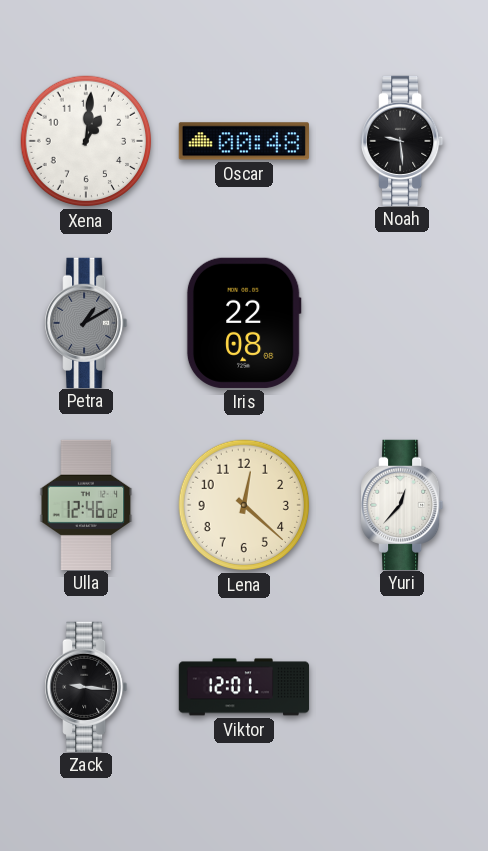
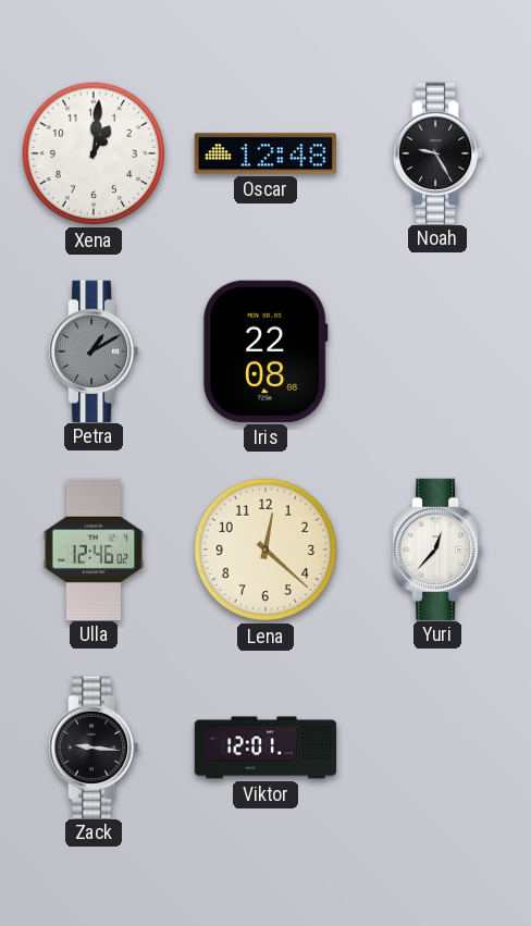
Oscar: 00:48 -> 12:48 (265, 153)
Noah: 9:29 -> 9:25 (437, 152)
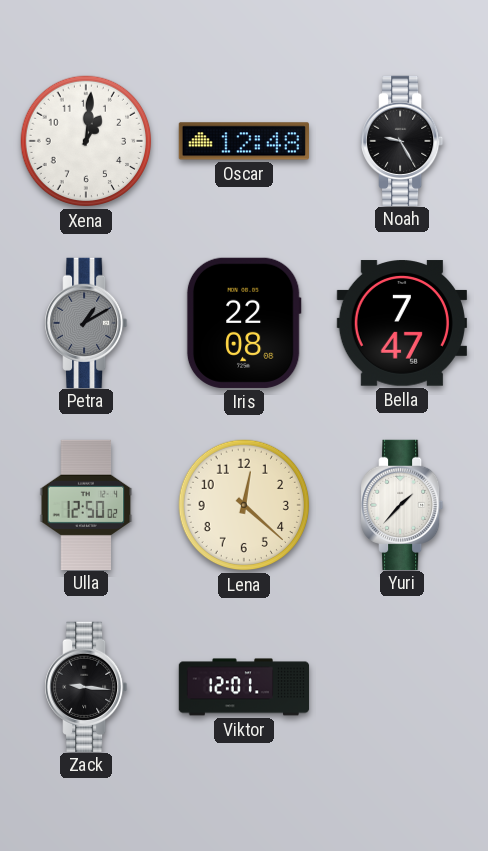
Bella: none -> 7:47 (402, 323)
Ulla: 12:46 -> 12:50 (86, 504)
Yuri: 12:37 -> 1:37 (402, 504)
